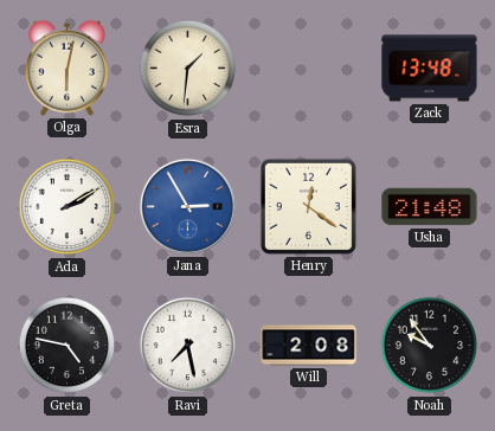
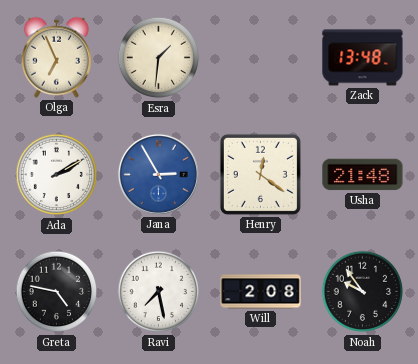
Olga: 6:02 -> 6:56 (56, 57)
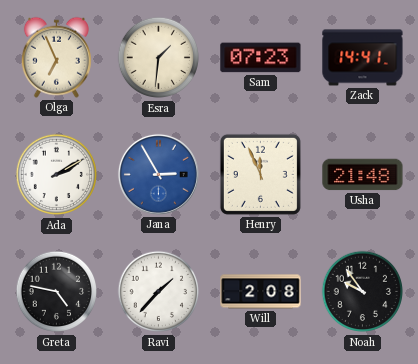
Sam: none -> 07:23 (261, 58)
Zack: 13:48 -> 14:41 (363, 58)
Henry: 12:21 -> 11:56 (260, 174)
Ravi: 7:28 -> 1:37 (159, 292)
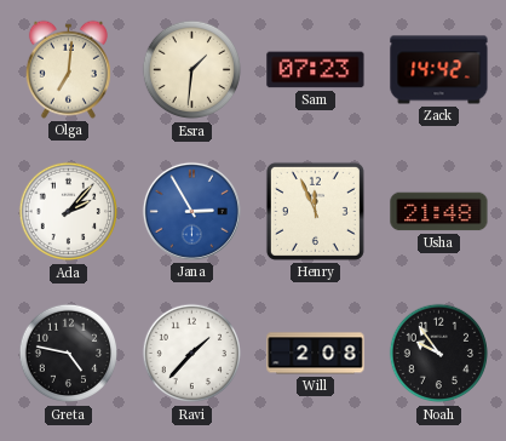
Olga: 6:56 -> 7:01 (68, 69)
Zack: 14:41 -> 14:42 (439, 70)
Ada: 2:10 -> 2:07 (69, 212)
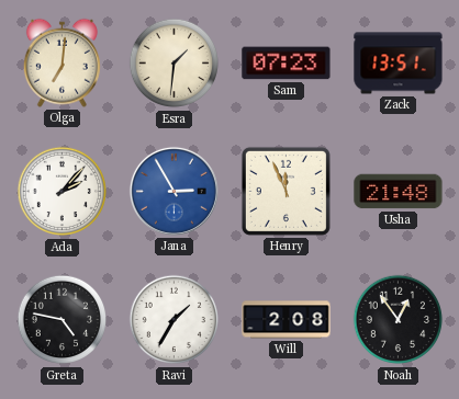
Zack: 14:42 -> 13:51 (399, 64)
Ravi: 1:37 -> 1:35 (175, 320)
Noah: 9:54 -> 12:54 (399, 320)
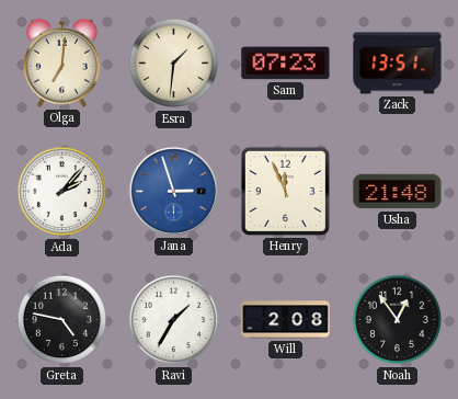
Jana: 2:55 -> 2:57 (173, 191)
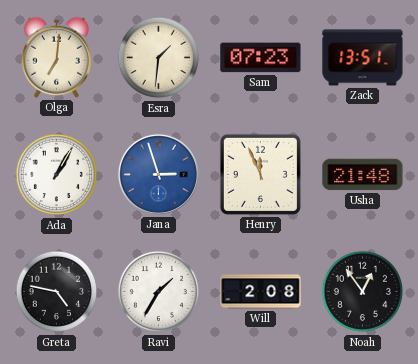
Ada: 2:07 -> 1:05 (57, 175)
